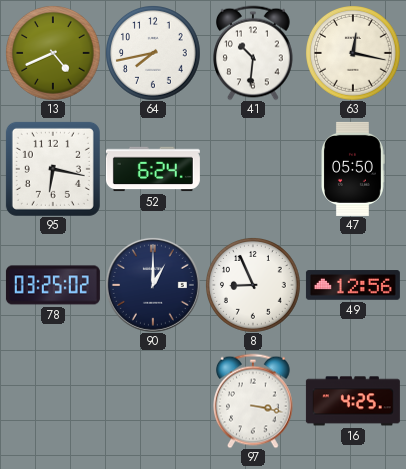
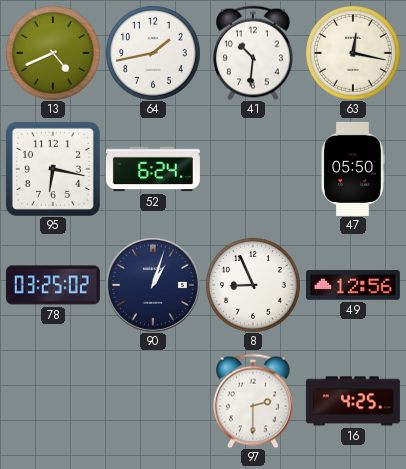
64: 7:43 -> 1:43 (153, 53)
90: 1:00 -> 1:03 (153, 285)
97: 3:17 -> 2:30 (254, 401)
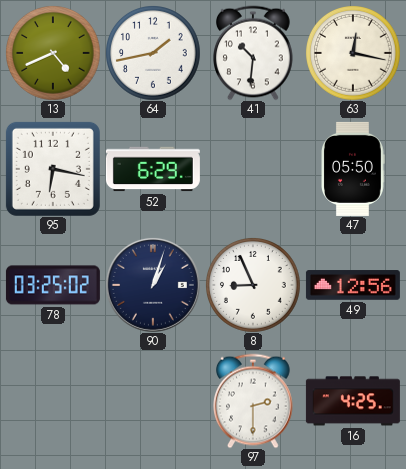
52: 6:24 -> 6:29 (153, 169)
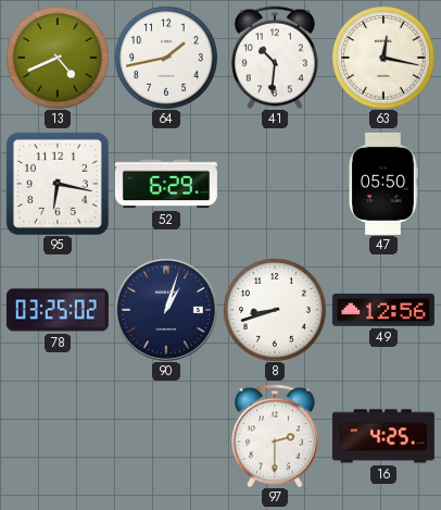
8: 8:56 -> 8:42 (275, 310)
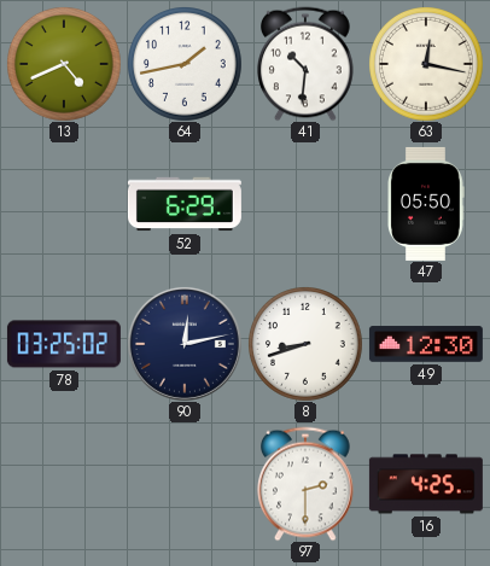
95: 6:17 -> none (58, 184)
90: 1:03 -> 12:13 (185, 344)
49: 12:56 -> 12:30 (426, 344)
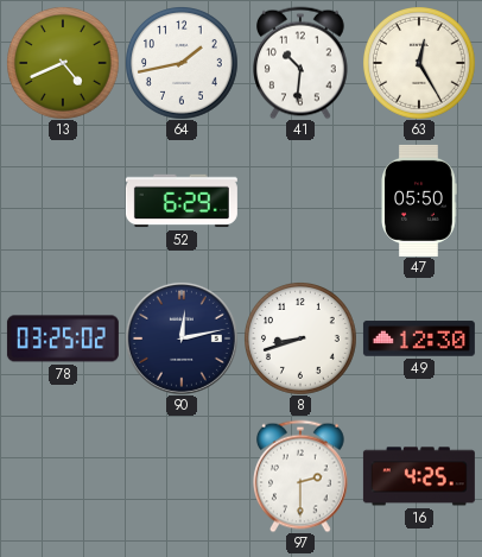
63: 12:17 -> 12:25 (419, 63)
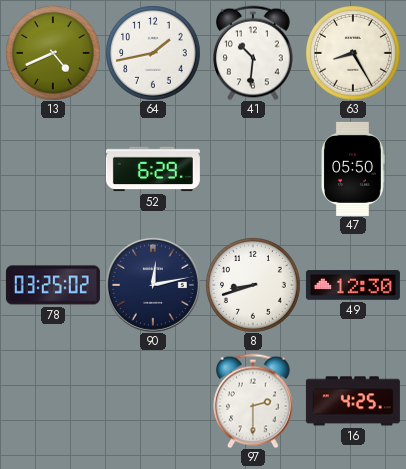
63: 12:25 -> 8:25 (353, 53)
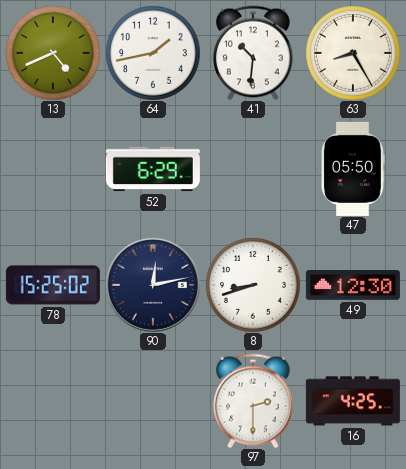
78: 03:25 -> 15:25 (53, 285)
